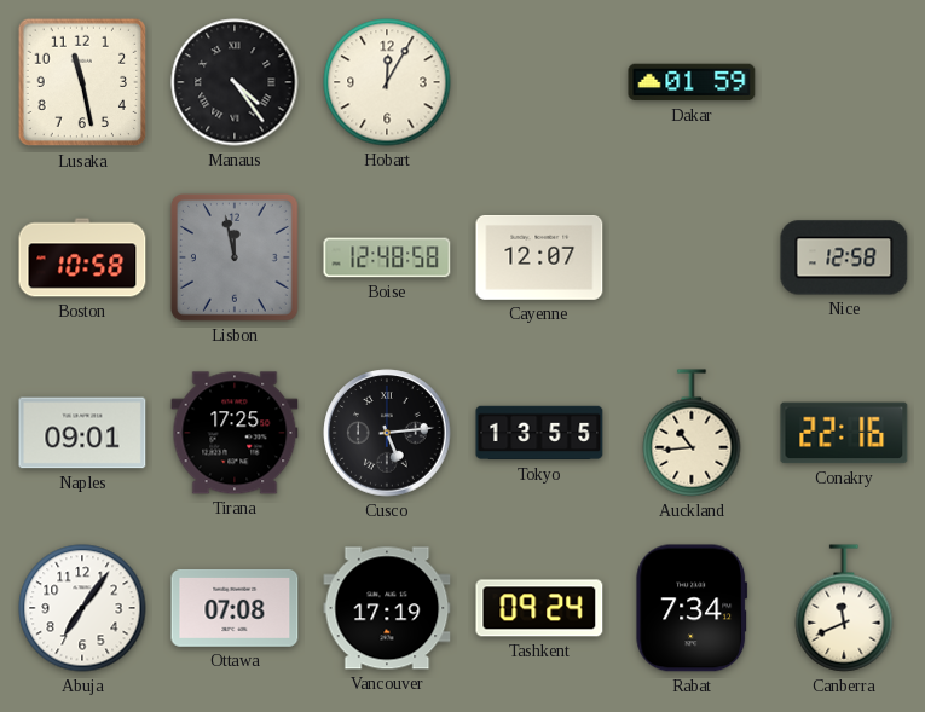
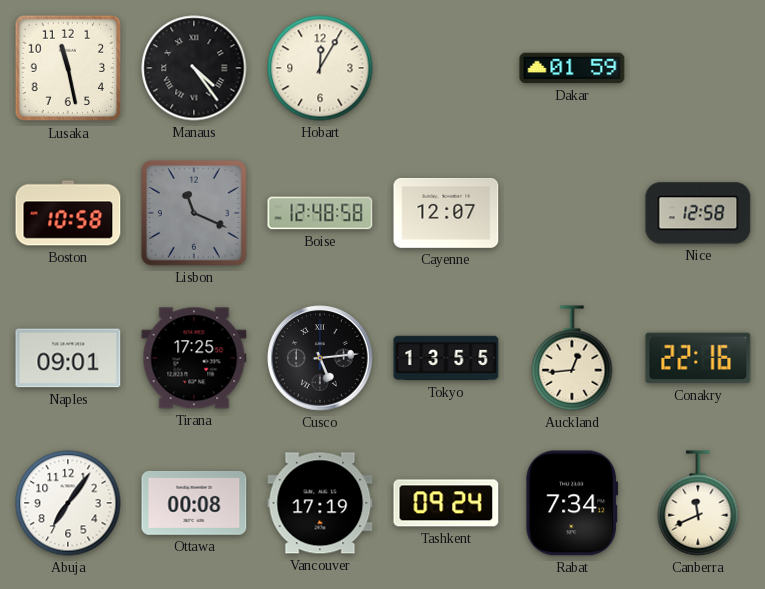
Lisbon: 11:58 -> 11:19 (194, 213)
Auckland: 10:44 -> 12:44 (572, 358)
Ottawa: 07:08 -> 00:08 (194, 503)
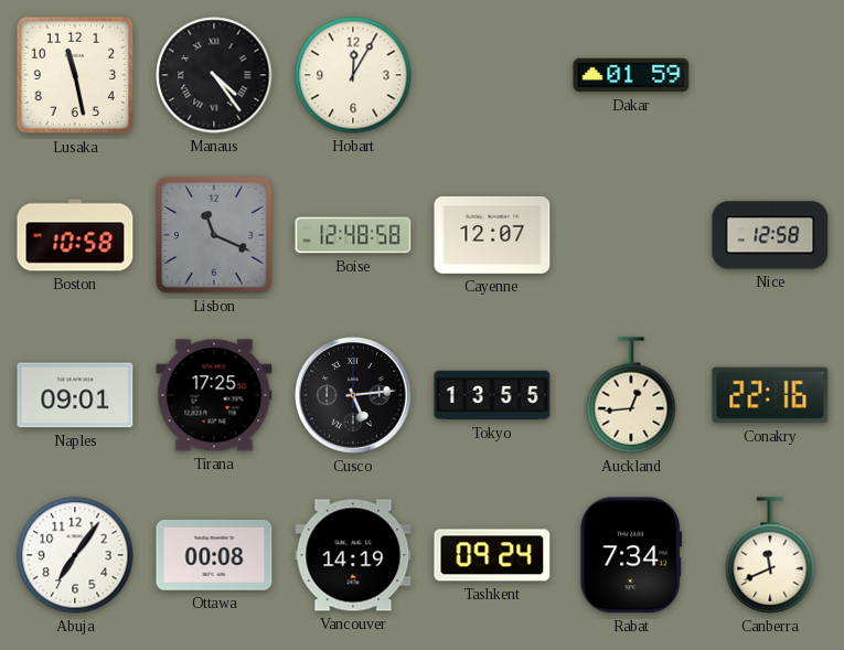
Vancouver: 17:19 -> 14:19 (353, 555)
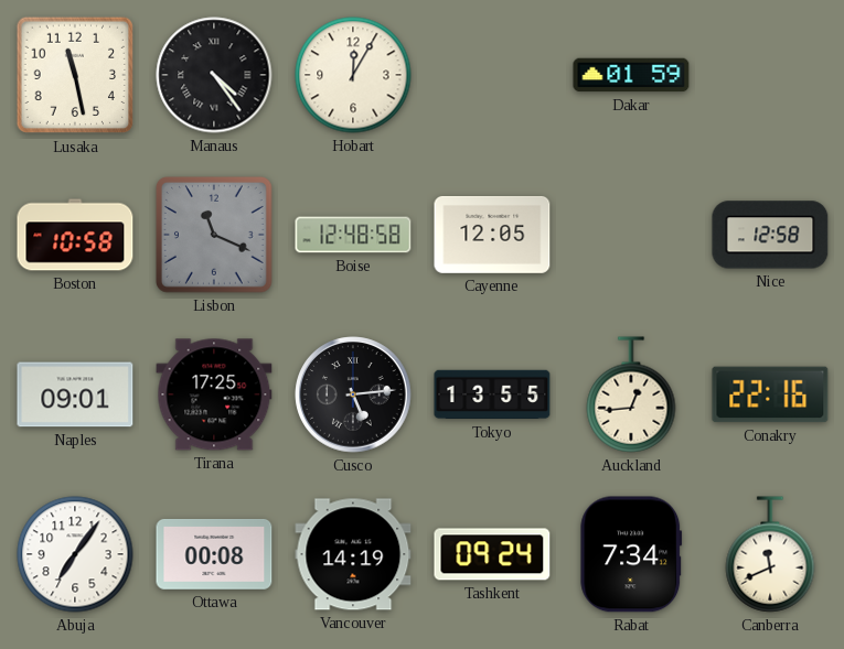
Cayenne: 12:07 -> 12:05 (492, 235)
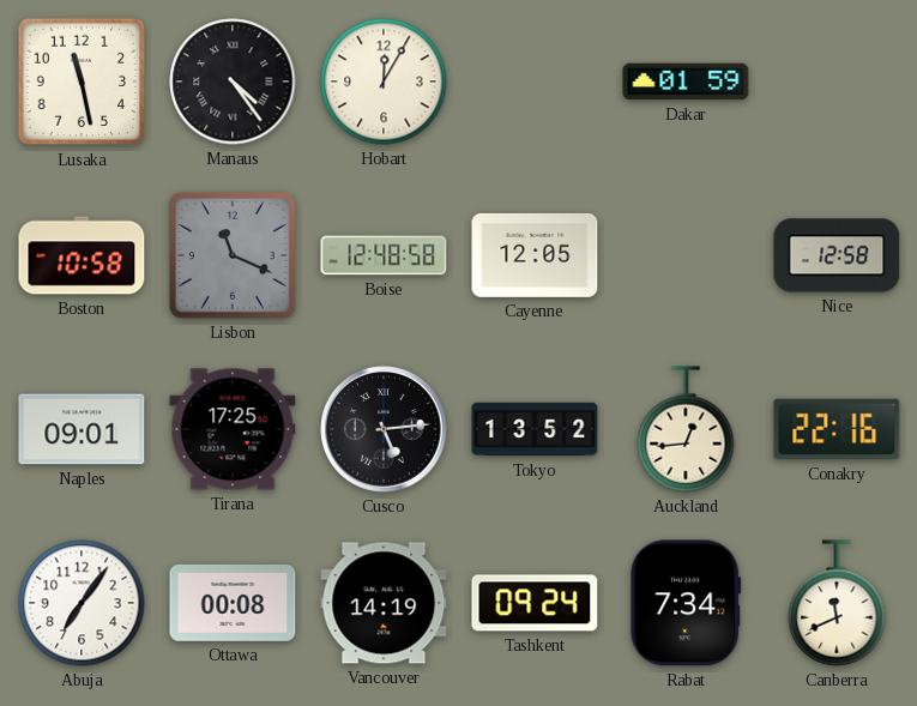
Tokyo: 13:55 -> 13:52 (535, 429)
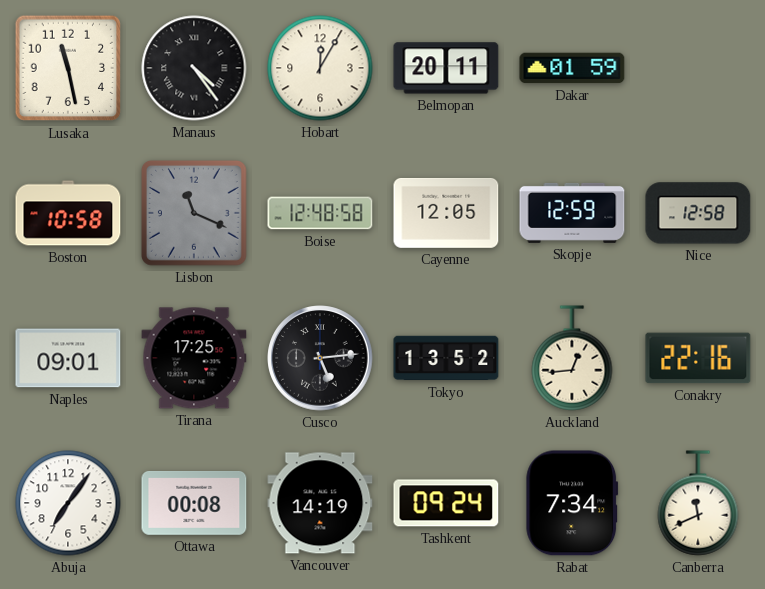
Belmopan: none -> 20:11 (446, 68)
Skopje: none -> 12:59 (572, 213)
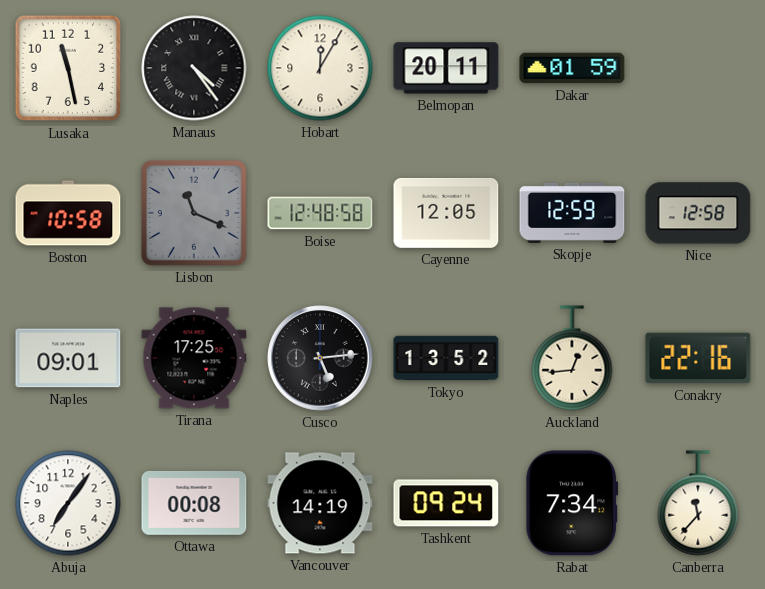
Canberra: 11:41 -> 11:37 (698, 503)
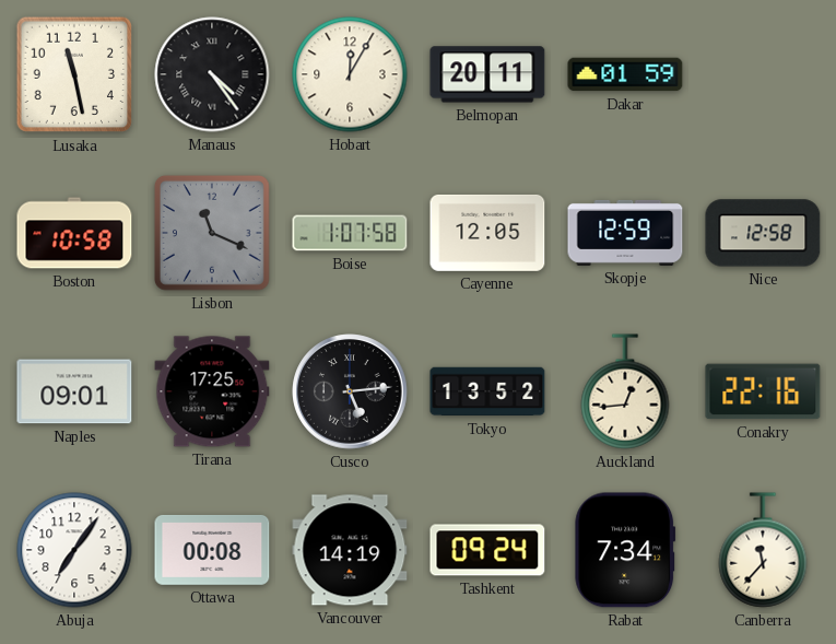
Boise: 12:48 -> 1:07 (350, 233)
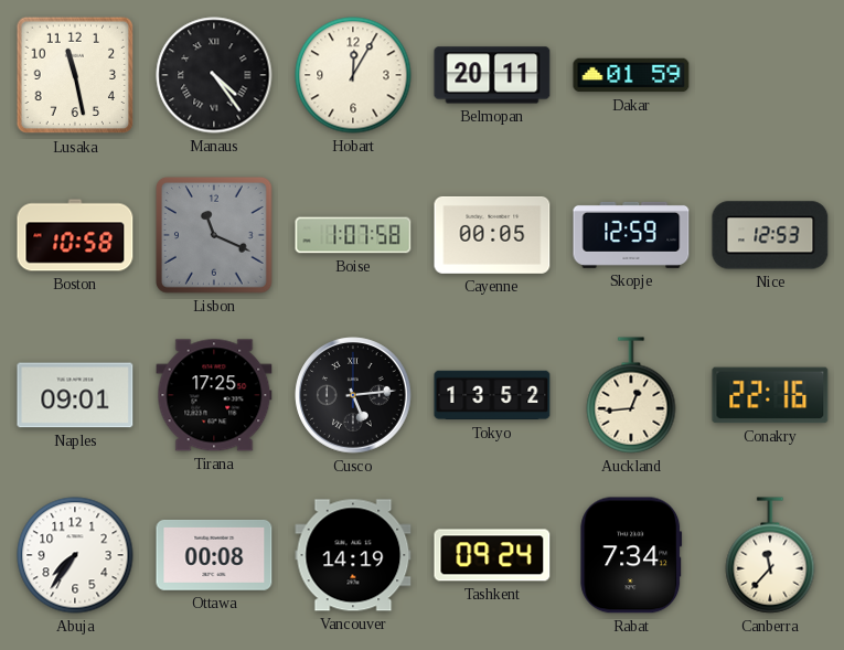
Cayenne: 12:05 -> 00:05 (492, 235)
Nice: 12:58 -> 12:53 (770, 235)
Abuja: 7:06 -> 7:36 (75, 555)
